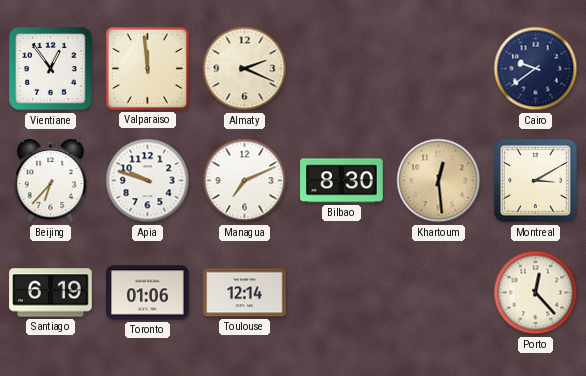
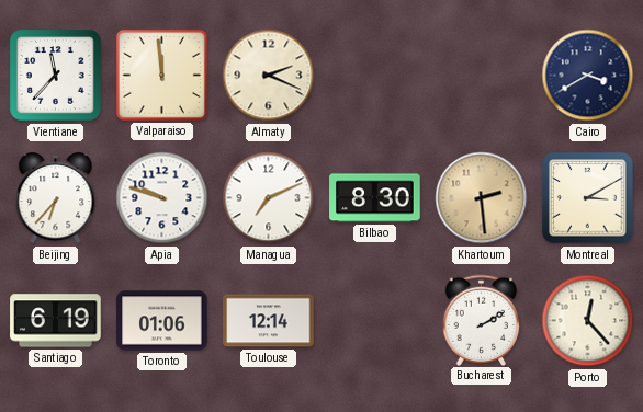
Vientiane: 12:54 -> 11:37 (56, 76)
Cairo: 9:39 -> 3:40 (588, 76)
Khartoum: 12:29 -> 2:29 (482, 198)
Bucharest: none -> 2:10 (482, 320)
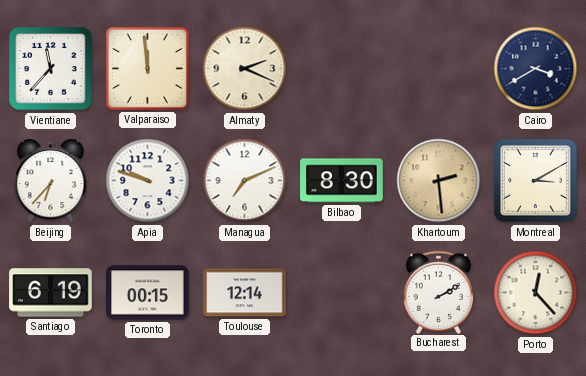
Toronto: 01:06 -> 00:15 (148, 293)
